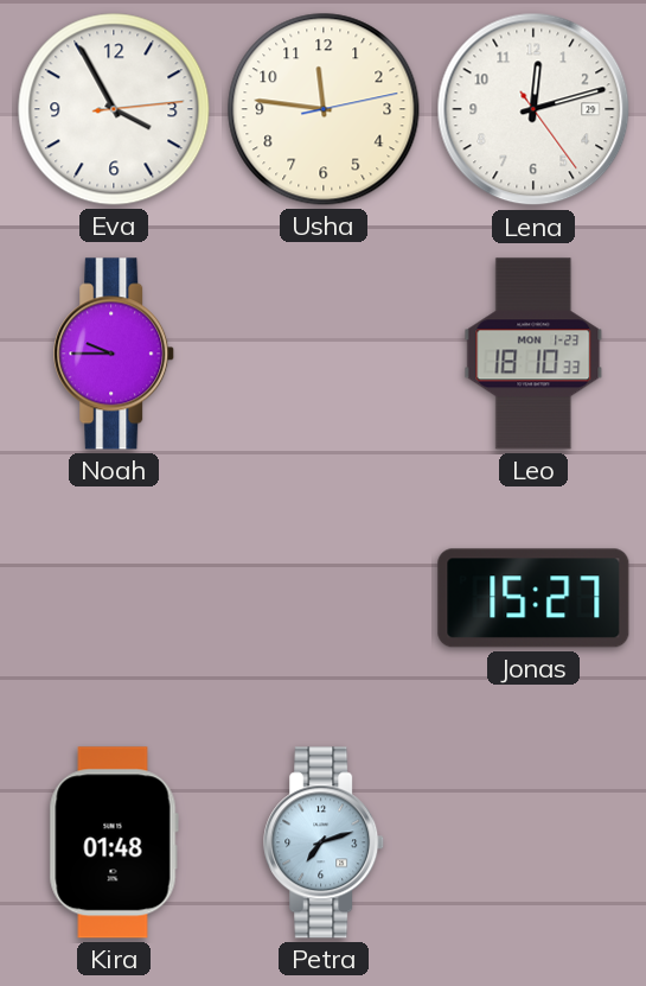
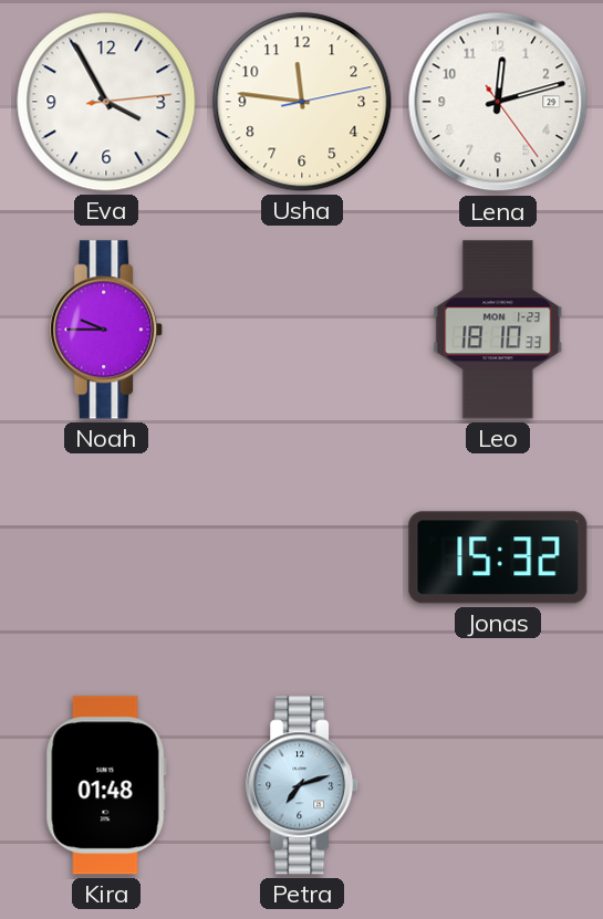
Jonas: 15:27 -> 15:32 (498, 557)
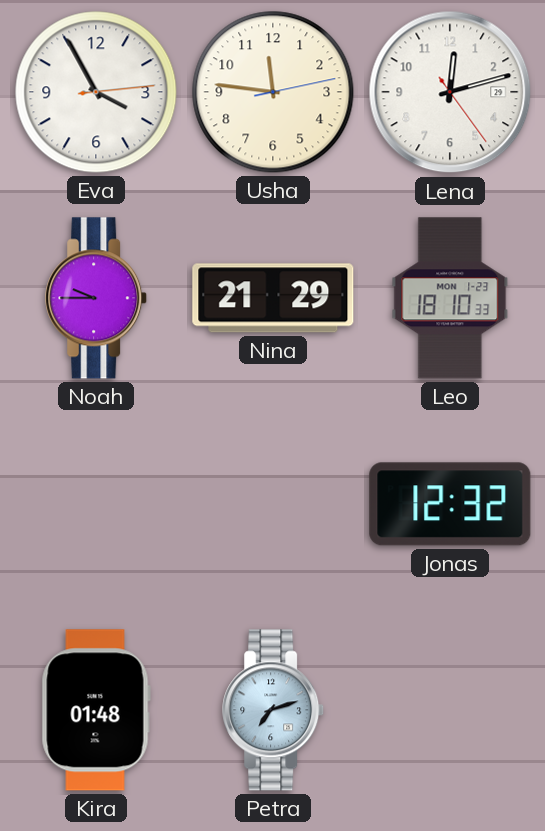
Nina: none -> 21:29 (273, 298)
Jonas: 15:32 -> 12:32 (450, 504)
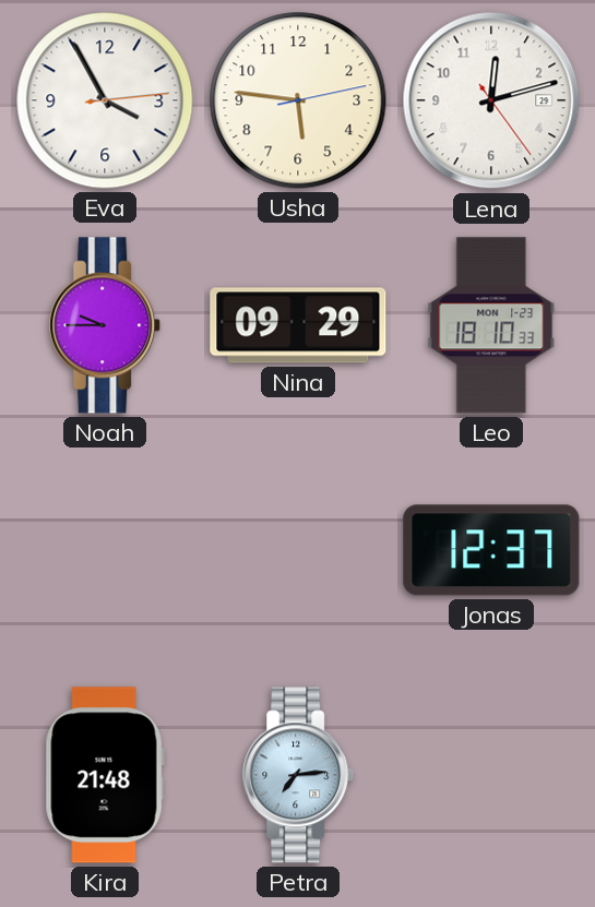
Usha: 11:46 -> 5:46 (298, 100)
Nina: 21:29 -> 09:29 (298, 325)
Jonas: 12:32 -> 12:37 (491, 550)
Kira: 01:48 -> 21:48 (105, 775)
Petra: 7:12 -> 7:14 (299, 775)
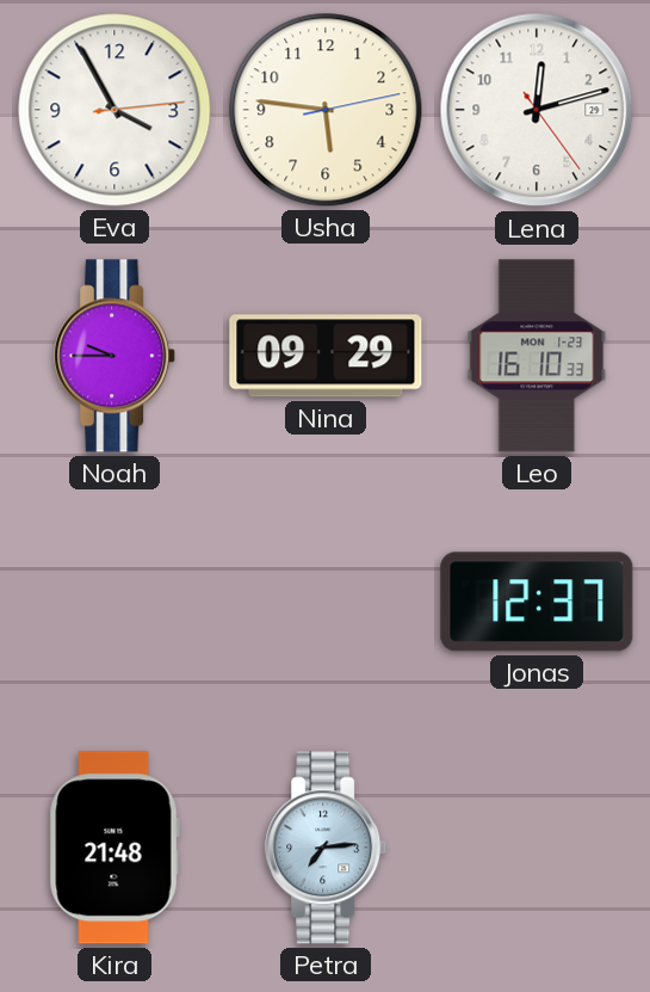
Leo: 18:10 -> 16:10 (537, 356)
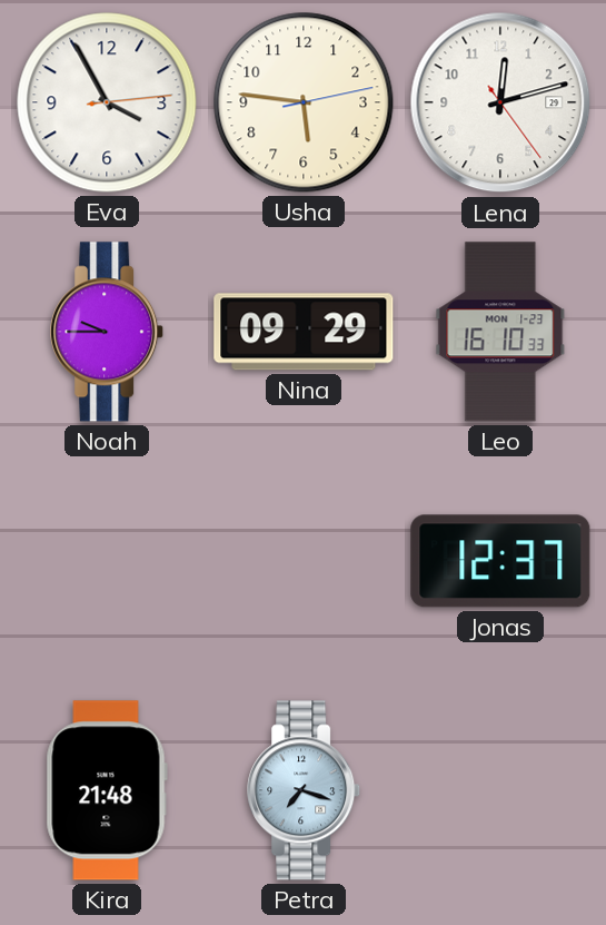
Petra: 7:14 -> 7:18 (305, 790)
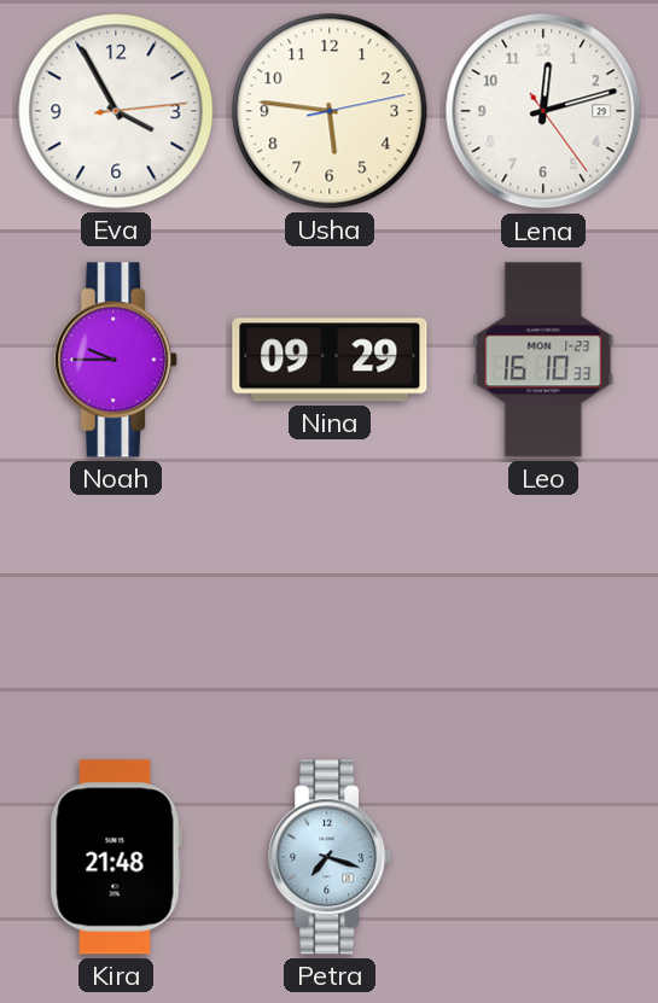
Jonas: 12:37 -> none (500, 561)
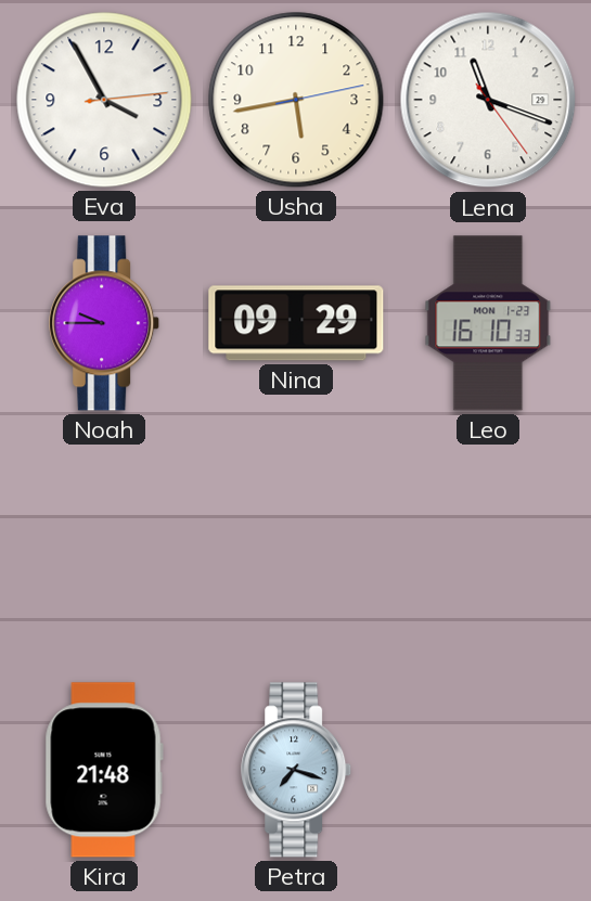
Usha: 5:46 -> 5:43 (296, 100)
Lena: 12:12 -> 11:18 (488, 100)
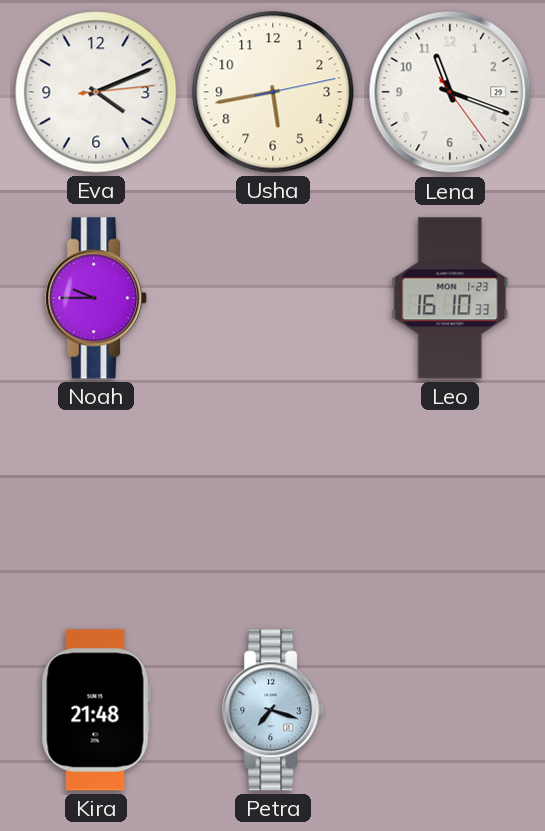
Eva: 3:55 -> 4:11 (96, 92)
Nina: 09:29 -> none (296, 323)
